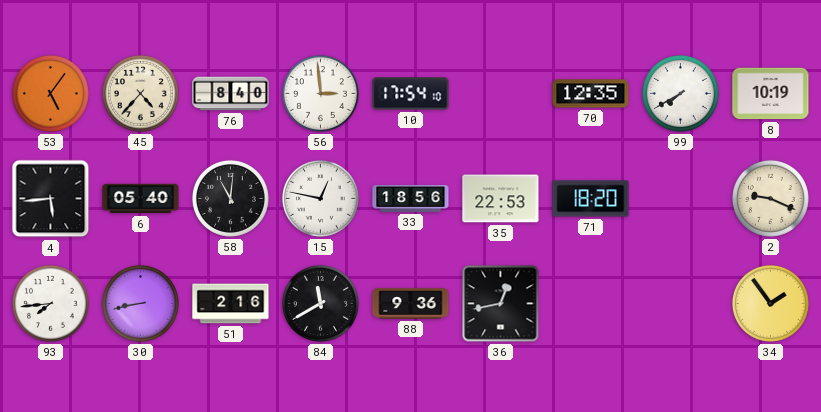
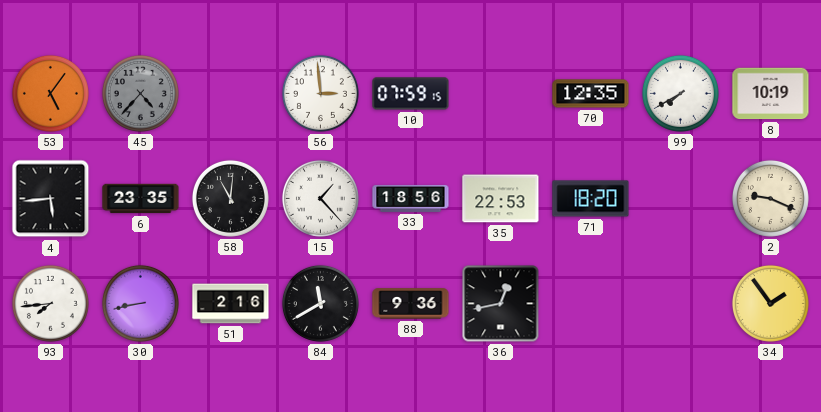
45 dial: cream -> grey (140, 93)
76: 8:40 -> none (231, 94)
10: 17:54 -> 07:59 (411, 94)
6: 05:40 -> 23:35 (141, 199)
15: 12:47 -> 1:23 (320, 198)
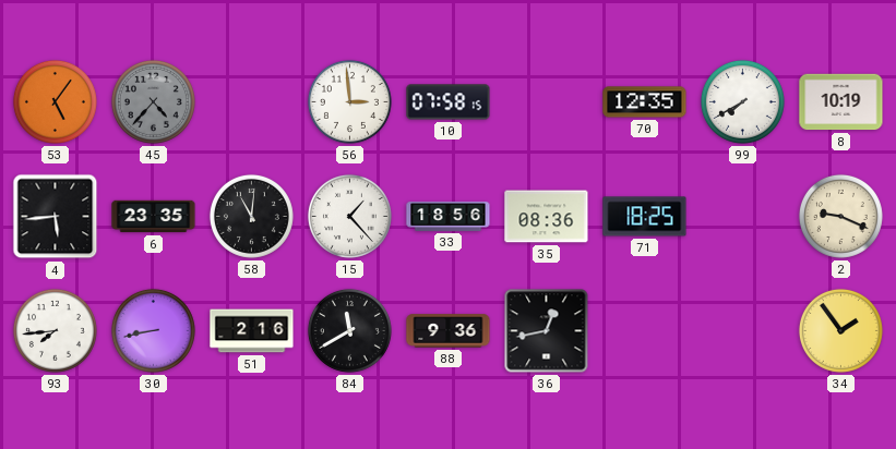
10: 07:59 -> 07:58 (449, 102)
35: 22:53 -> 08:36 (547, 217)
71: 18:20 -> 18:25 (645, 217)
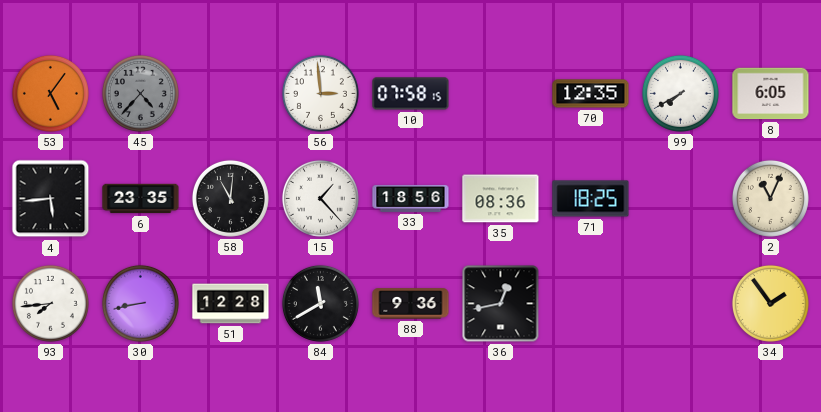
8: 10:19 -> 6:05 (771, 94)
2: 9:19 -> 11:04 (770, 198)
51: 2:16 -> 12:28 (231, 304)
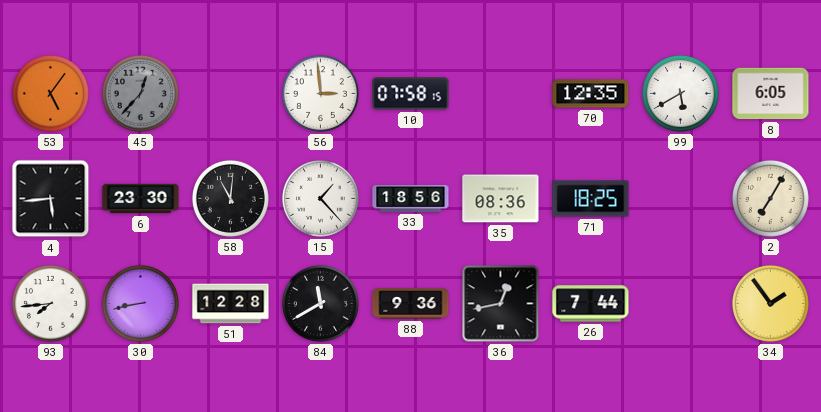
45: 4:37 -> 12:37 (140, 93)
99: 7:40 -> 5:40 (680, 93)
6: 23:35 -> 23:30 (141, 199)
2: 11:04 -> 7:05 (770, 198)
26: none -> 7:44 (591, 304)
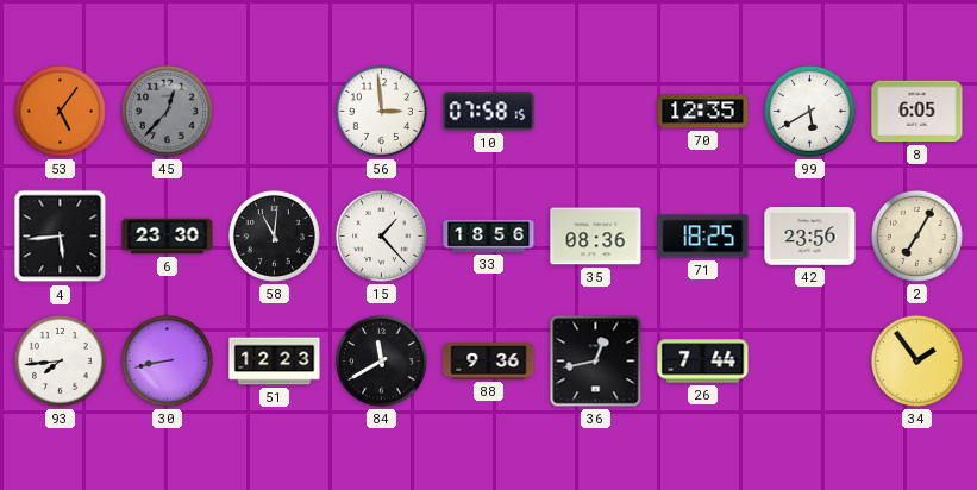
42: none -> 23:56 (810, 237)
51: 12:28 -> 12:23 (275, 362)
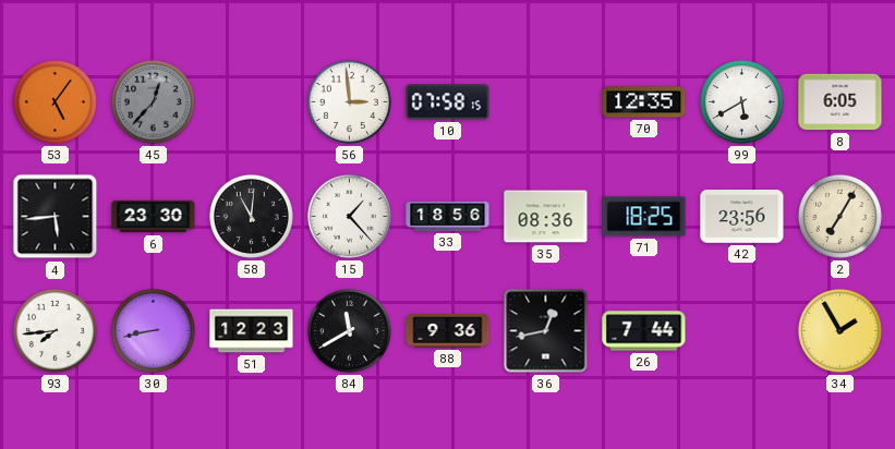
34: 1:54 -> 1:55 (839, 330)
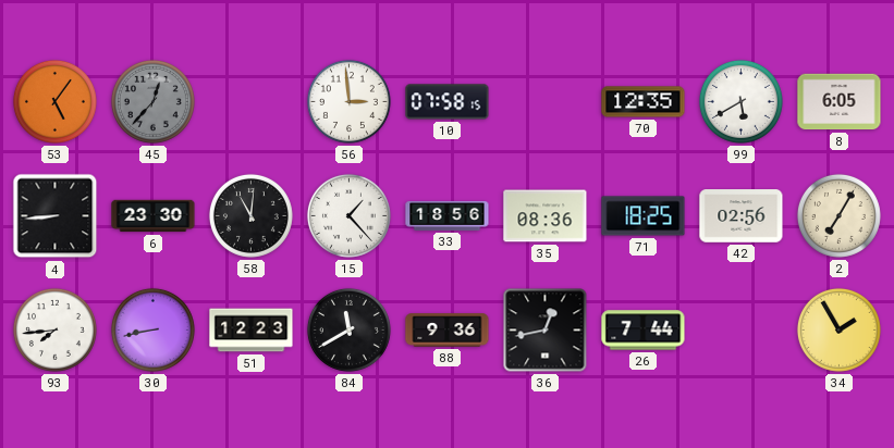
4: 5:44 -> 8:44 (56, 216)
42: 23:56 -> 02:56 (742, 216)
